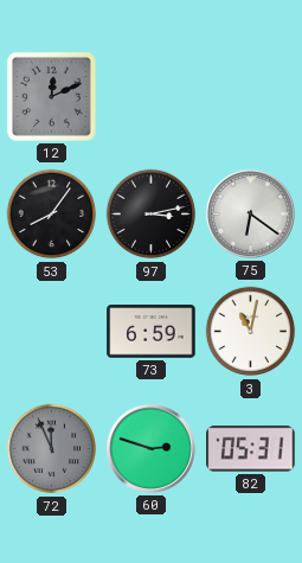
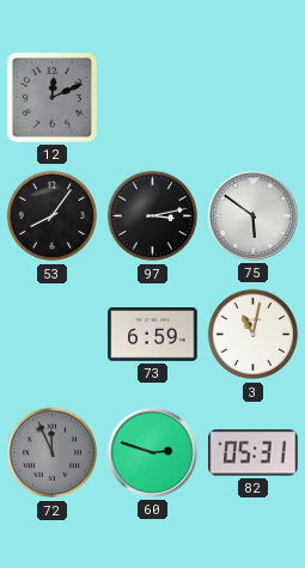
75: 6:21 -> 5:51 (252, 215)
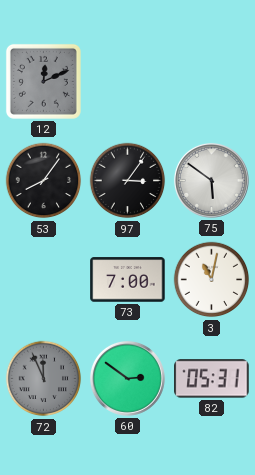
97: 3:13 -> 3:06 (128, 181)
73: 6:59 -> 7:00 (128, 280)
60: 2:48 -> 2:51 (127, 378)
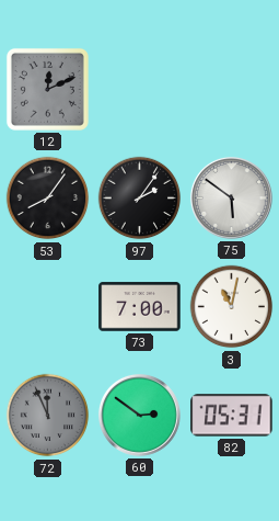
97: 3:06 -> 2:06 (140, 199)
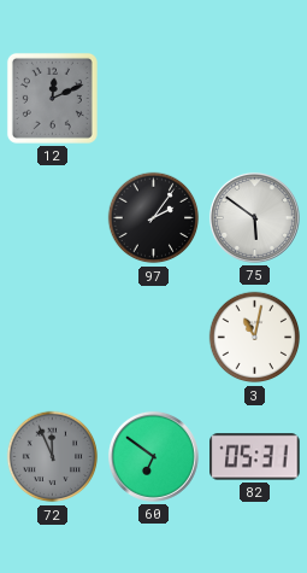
53: 8:06 -> none (48, 199)
73: 7:00 -> none (140, 307)
60: 2:51 -> 6:51 (153, 456)
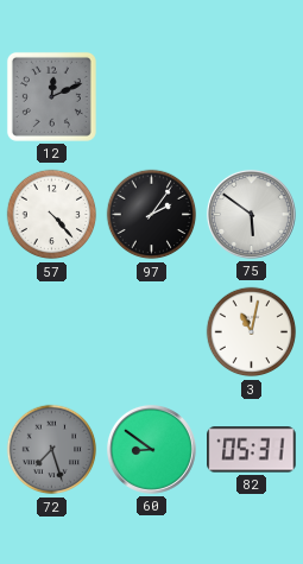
57: none -> 4:23 (52, 215)
72: 11:56 -> 7:27 (52, 450)
60: 6:51 -> 8:51 (151, 449)
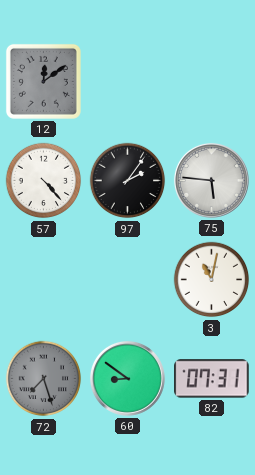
12: 12:11 -> 12:09 (43, 81)
75: 5:51 -> 5:46 (211, 180)
82: 05:31 -> 07:31 (212, 379)
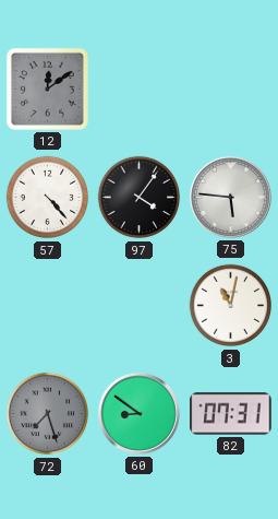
97: 2:06 -> 4:06 (140, 198)
